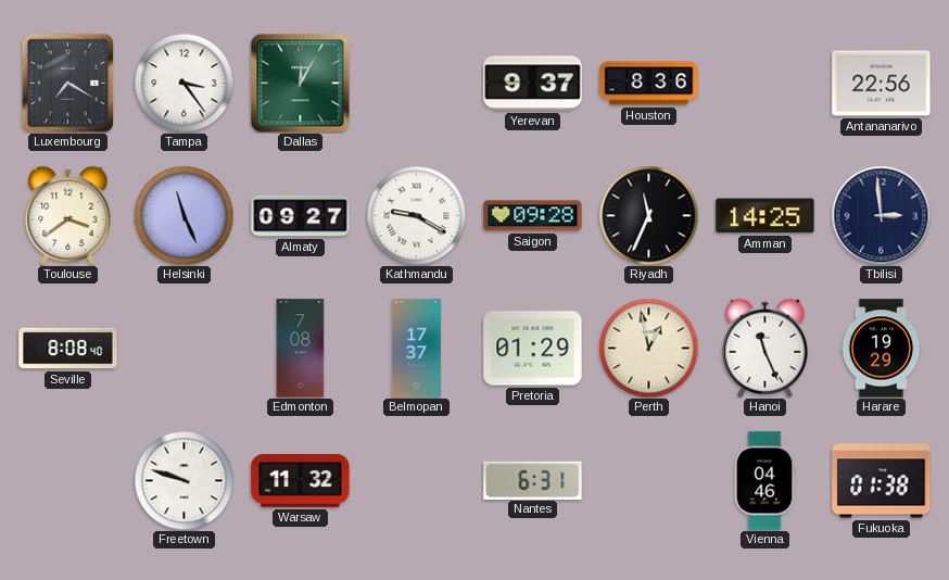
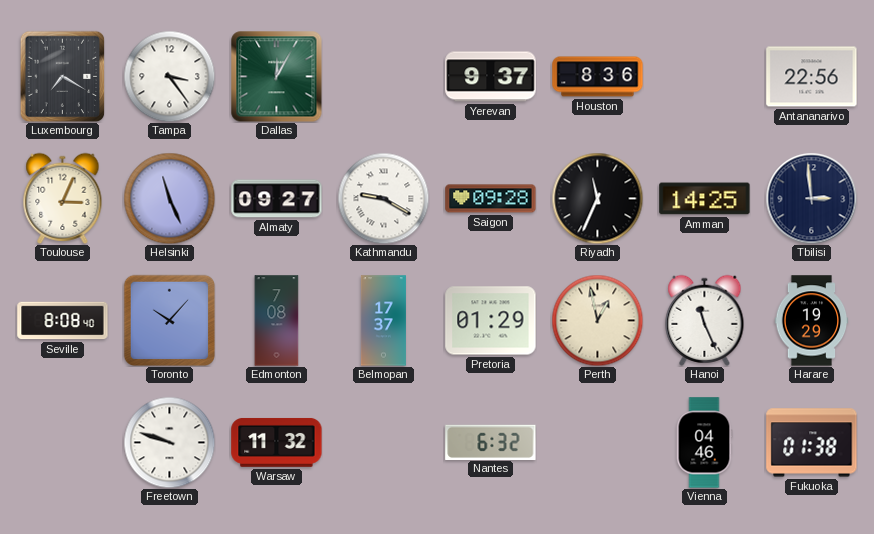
Toulouse: 3:39 -> 3:04 (63, 198)
Toronto: none -> 10:07 (169, 320)
Nantes: 6:31 -> 6:32 (491, 442)
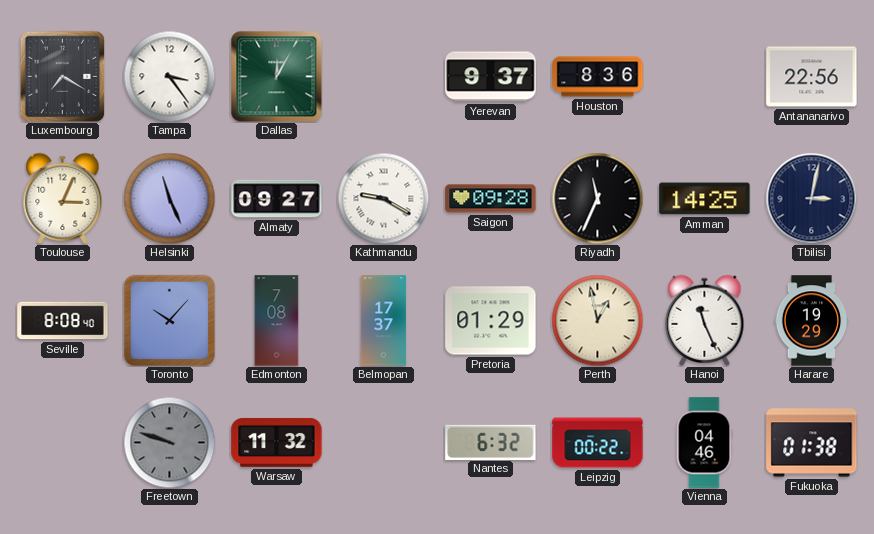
Tbilisi: 2:59 -> 3:02 (811, 198)
Freetown dial: white -> grey (169, 442)
Leipzig: none -> 00:22 (598, 443)
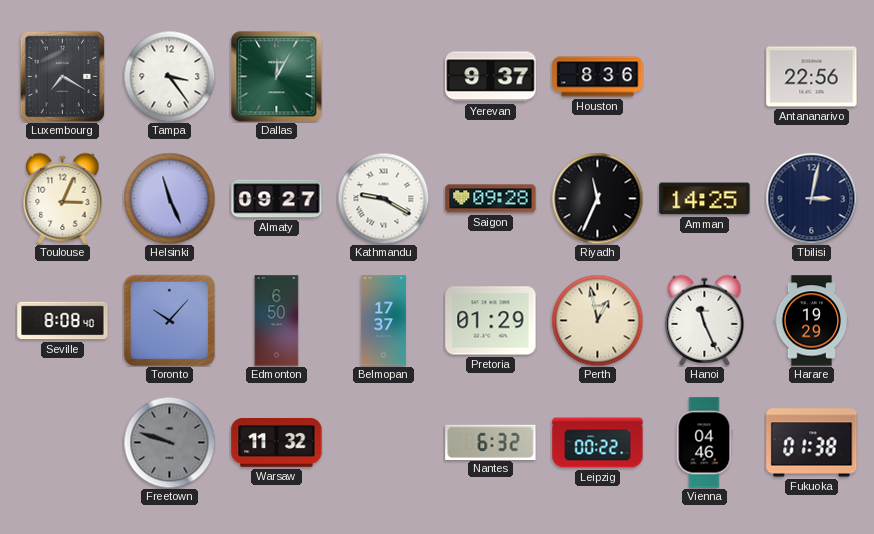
Edmonton: 7:08 -> 6:50 (277, 321)
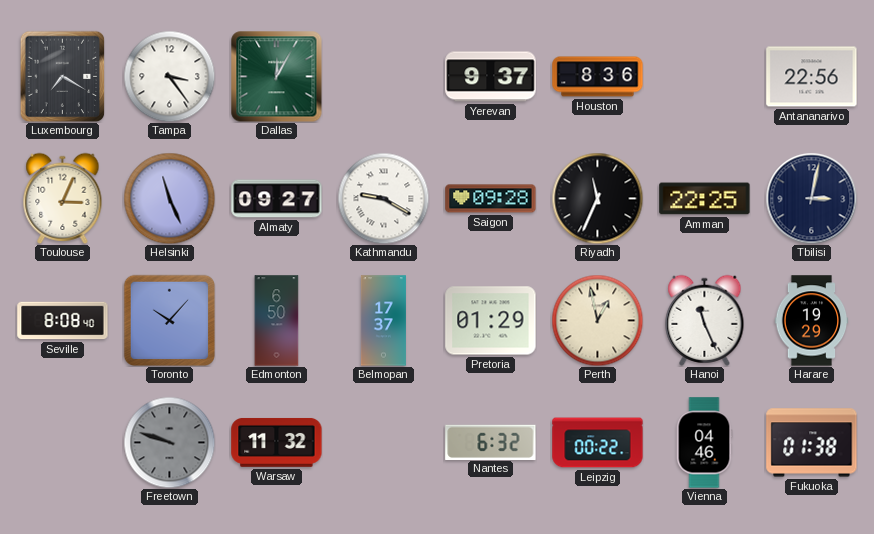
Amman: 14:25 -> 22:25 (705, 199)
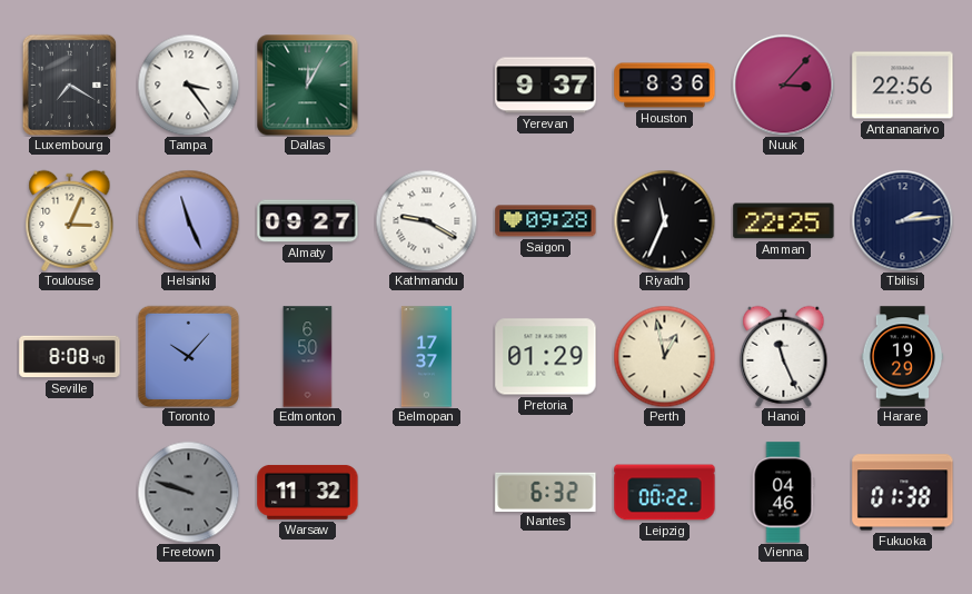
Nuuk: none -> 3:07 (783, 85)
Tbilisi: 3:02 -> 2:14 (902, 220)
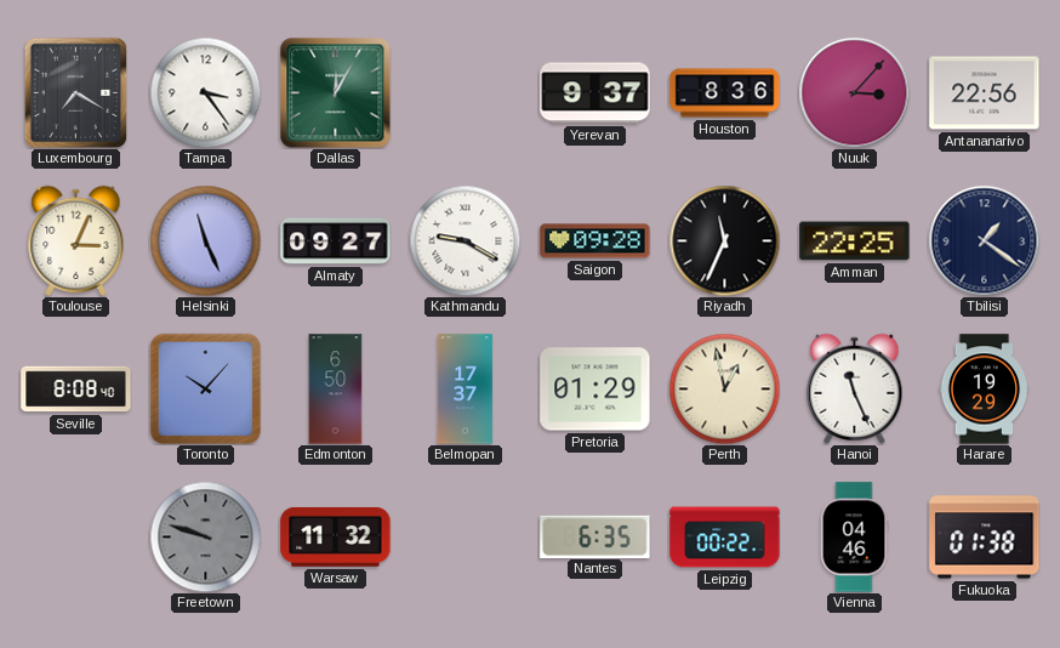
Tbilisi: 2:14 -> 1:21 (984, 240)
Nantes: 6:32 -> 6:35 (595, 536)
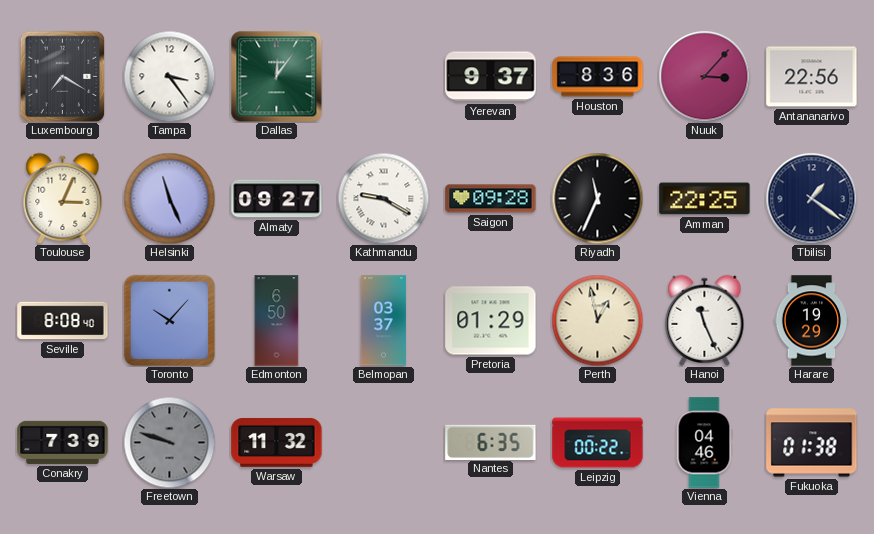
Dallas: 12:05 -> 12:06 (276, 76)
Belmopan: 17:37 -> 03:37 (383, 321)
Conakry: none -> 7:39 (63, 442)
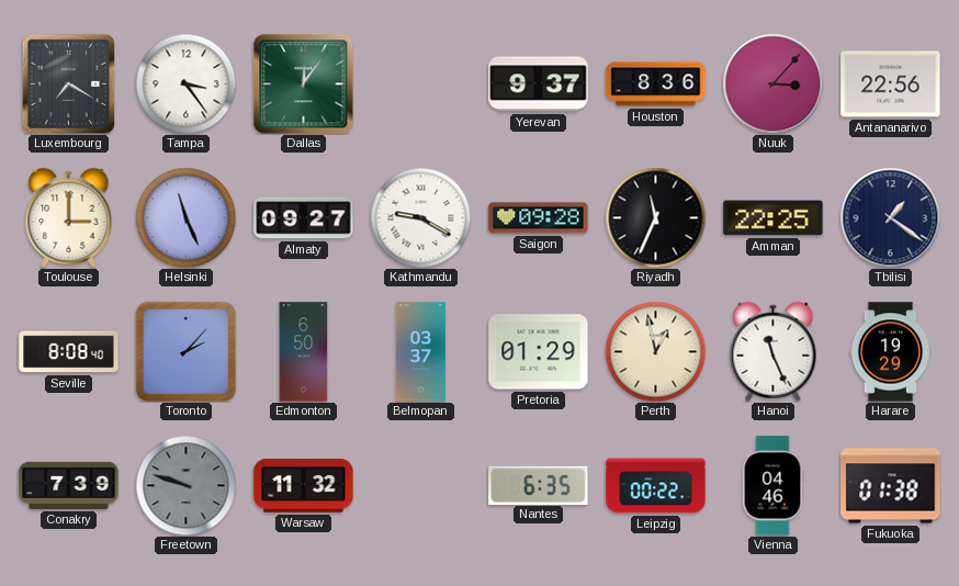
Toulouse: 3:04 -> 3:00 (69, 217)
Toronto: 10:07 -> 2:07 (185, 351)
